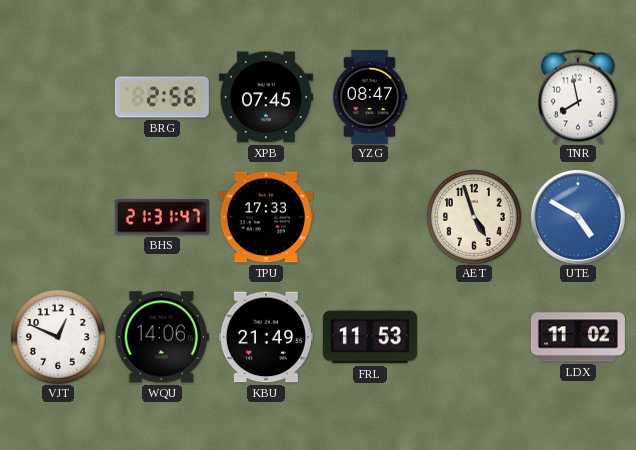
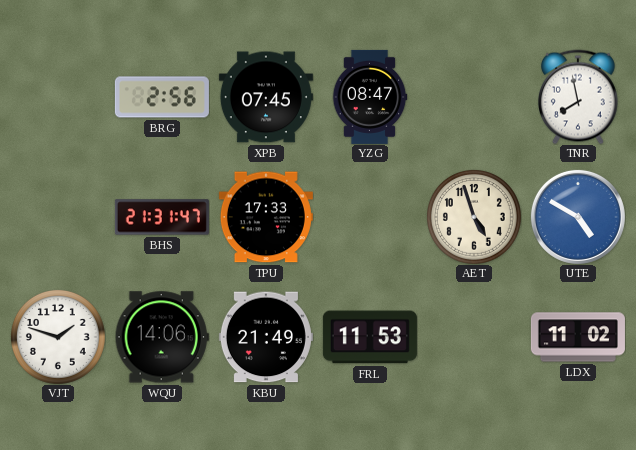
VJT: 12:49 -> 1:48 (58, 337)
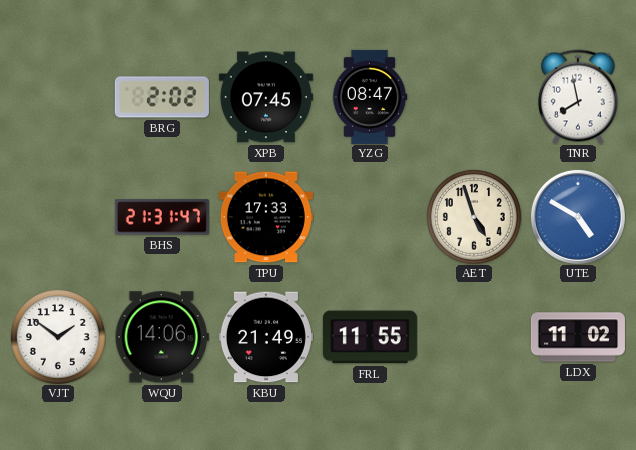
BRG: 2:56 -> 2:02 (162, 97)
VJT: 1:48 -> 1:51 (58, 337)
FRL: 11:53 -> 11:55 (370, 337)
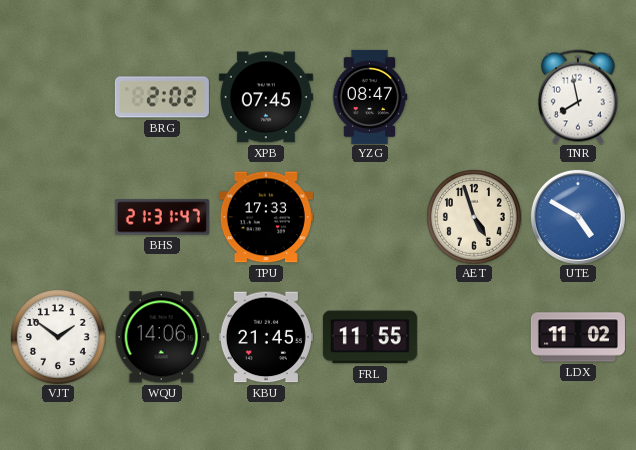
KBU: 21:49 -> 21:45 (266, 337)
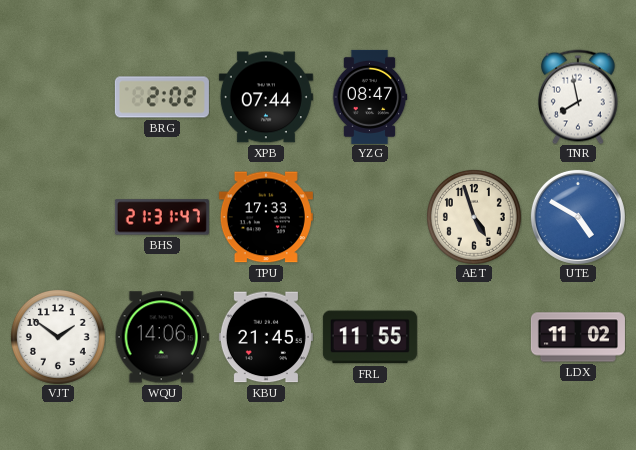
XPB: 07:45 -> 07:44 (266, 97)
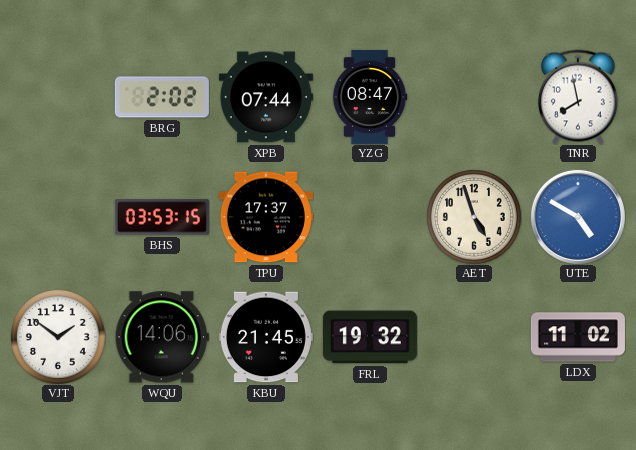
BHS: 21:31 -> 03:53 (162, 217)
TPU: 17:33 -> 17:37 (266, 217)
FRL: 11:55 -> 19:32 (370, 337)
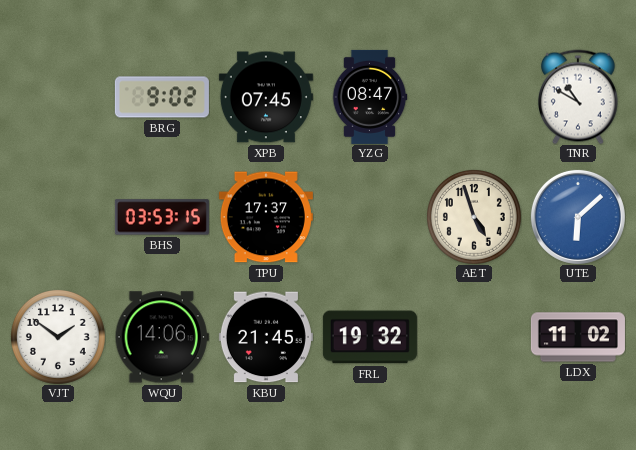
BRG: 2:02 -> 9:02 (162, 97)
XPB: 07:44 -> 07:45 (266, 97)
TNR: 7:58 -> 10:50 (578, 97)
UTE: 4:50 -> 6:08 (578, 217)
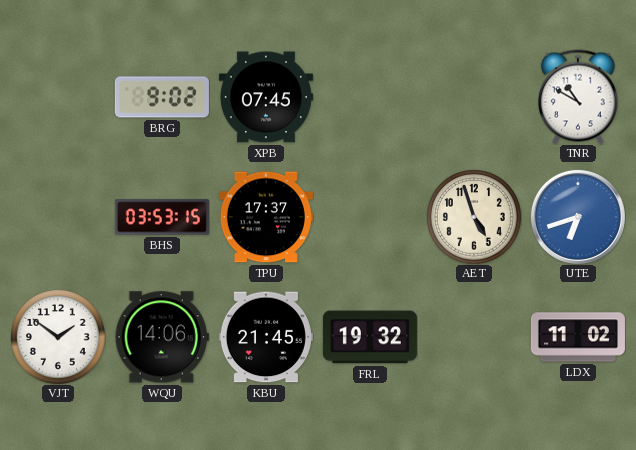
YZG: 08:47 -> none (370, 97)
UTE: 6:08 -> 6:42 (578, 217)
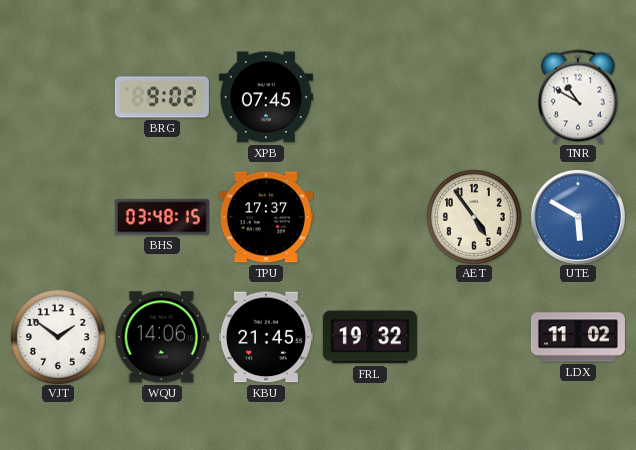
BHS: 03:53 -> 03:48 (162, 217)
AET: 4:57 -> 4:54 (474, 217)
UTE: 6:42 -> 5:50 (578, 217)
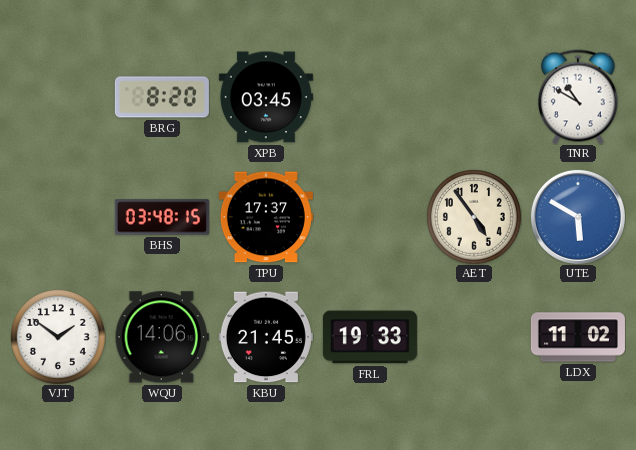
BRG: 9:02 -> 8:20 (162, 97)
XPB: 07:45 -> 03:45 (266, 97)
FRL: 19:32 -> 19:33 (370, 337)
